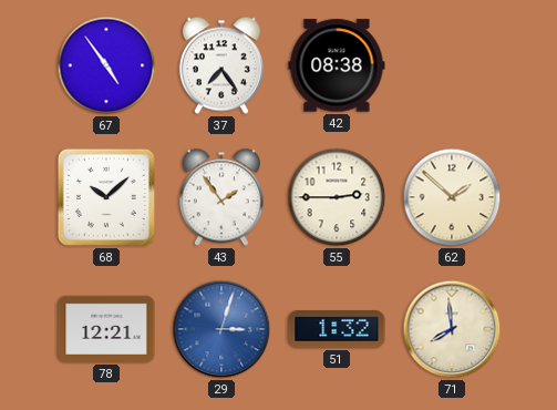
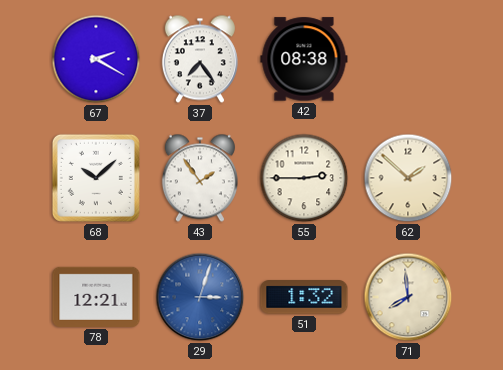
67: 4:54 -> 2:20 (96, 59)
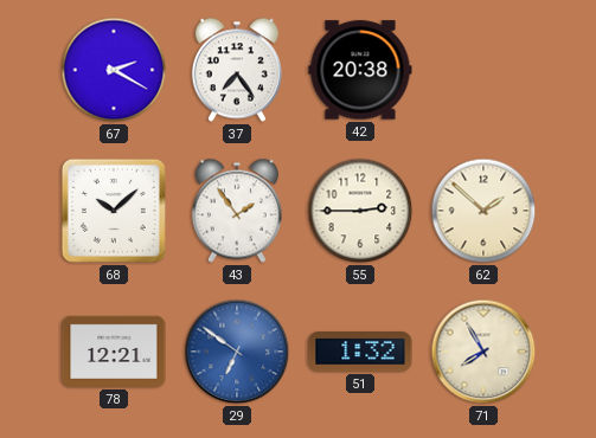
42: 08:38 -> 20:38 (360, 70)
29: 3:03 -> 6:51 (237, 352)
71: 7:59 -> 7:55 (483, 352)
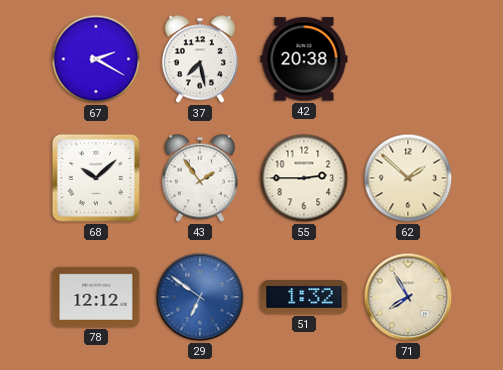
37: 7:24 -> 7:28 (200, 59)
78: 12:21 -> 12:12 (96, 297)
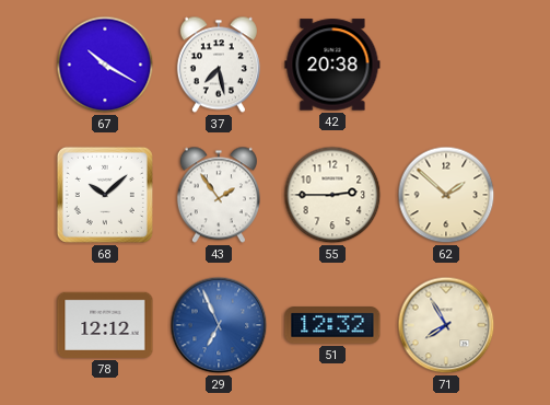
67: 2:20 -> 10:20 (105, 65)
29: 6:51 -> 6:56 (219, 325)
51: 1:32 -> 12:32 (332, 325)
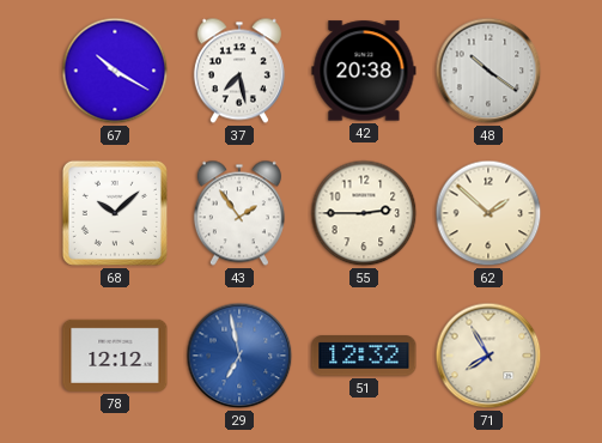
48: none -> 10:21 (488, 71)
29: 6:56 -> 6:58 (239, 356)
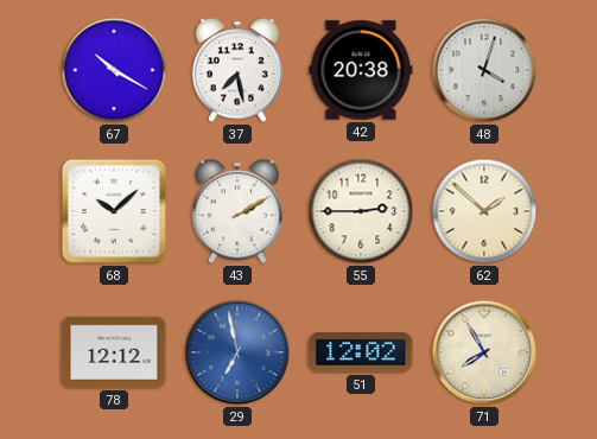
48: 10:21 -> 4:03 (484, 70)
43: 1:54 -> 2:10 (237, 211)
51: 12:32 -> 12:02 (361, 352)
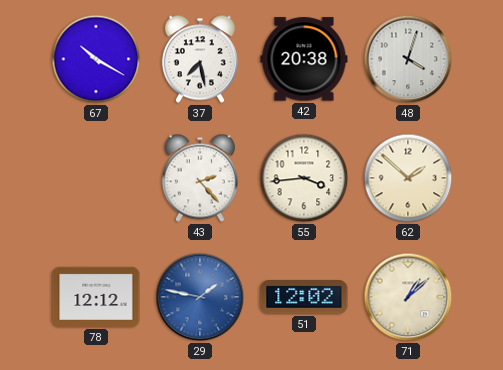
68: 10:08 -> none (114, 211)
43: 2:10 -> 2:23 (200, 178)
55: 2:45 -> 3:44 (304, 178)
29: 6:58 -> 1:47 (200, 297)
71: 7:55 -> 1:08 (408, 297)
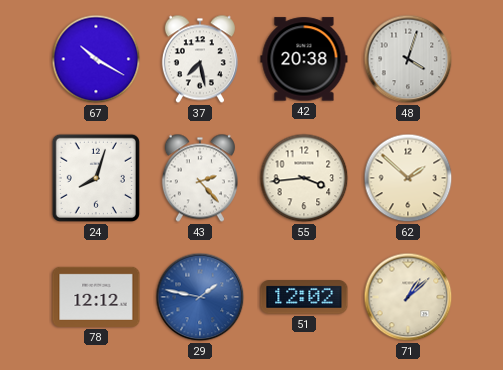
24: none -> 8:03 (96, 178)
